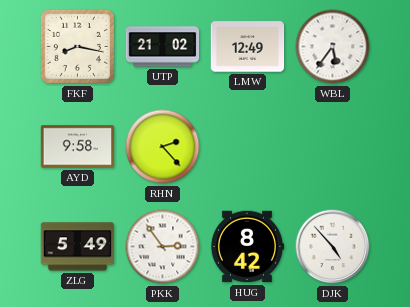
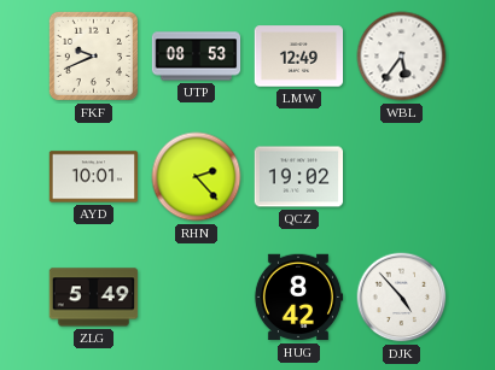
FKF: 8:17 -> 9:41 (93, 55)
UTP: 21:02 -> 08:53 (197, 57)
AYD: 9:58 -> 10:01 (94, 177)
QCZ: none -> 19:02 (299, 177)
PKK: 2:54 -> none (163, 247)
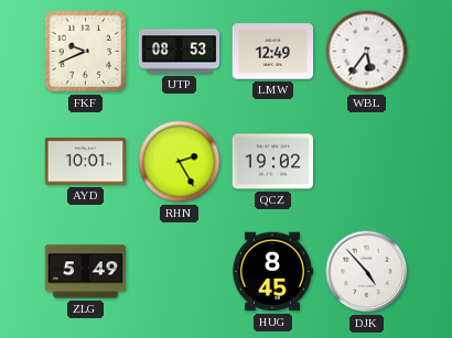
RHN: 2:23 -> 2:25 (180, 162)
HUG: 8:42 -> 8:45 (272, 272)
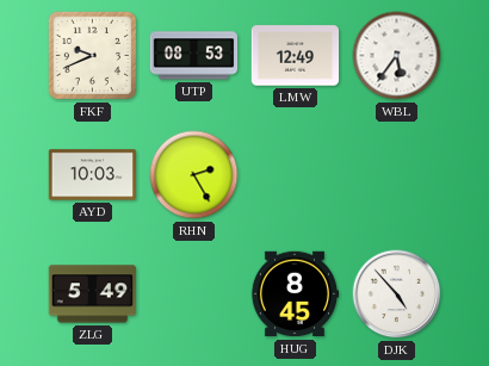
AYD: 10:01 -> 10:03 (93, 175)
QCZ: 19:02 -> none (273, 162)
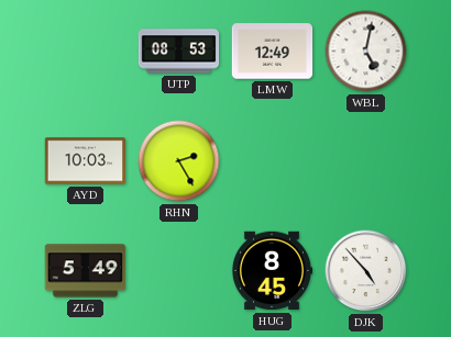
FKF: 9:41 -> none (92, 55)
WBL: 5:36 -> 5:02 (366, 52)
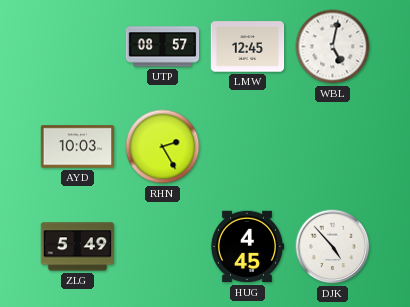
UTP: 08:53 -> 08:57 (163, 47)
LMW: 12:49 -> 12:45 (248, 47)
HUG: 8:45 -> 4:45 (247, 247)
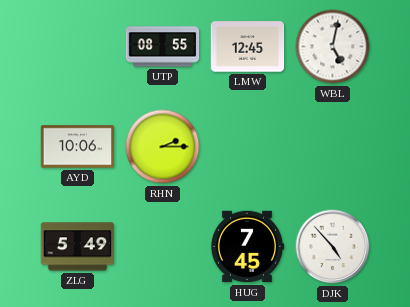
UTP: 08:57 -> 08:55 (163, 47)
AYD: 10:03 -> 10:06 (78, 147)
RHN: 2:25 -> 2:15 (163, 147)
HUG: 4:45 -> 7:45 (247, 247)
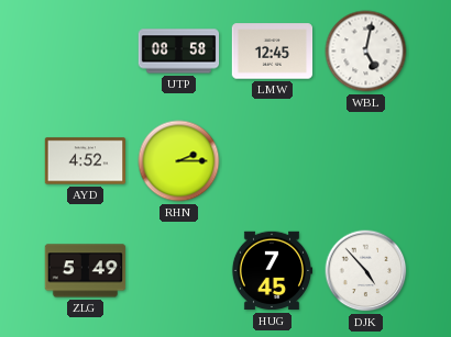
UTP: 08:55 -> 08:58 (179, 52)
AYD: 10:06 -> 4:52 (86, 161)
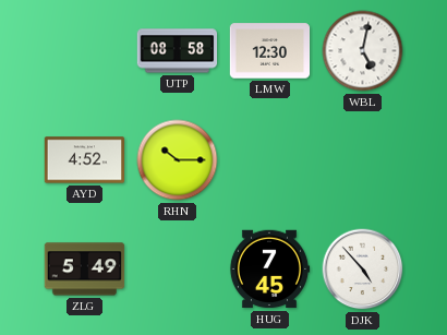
LMW: 12:45 -> 12:30 (270, 51)
RHN: 2:15 -> 10:15 (178, 160)
